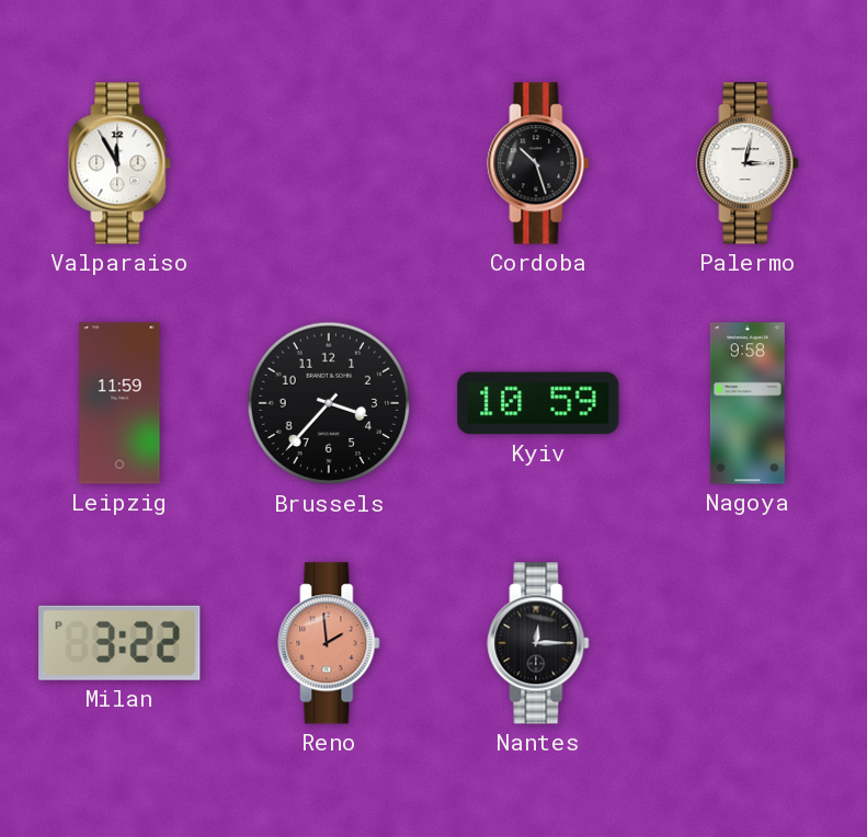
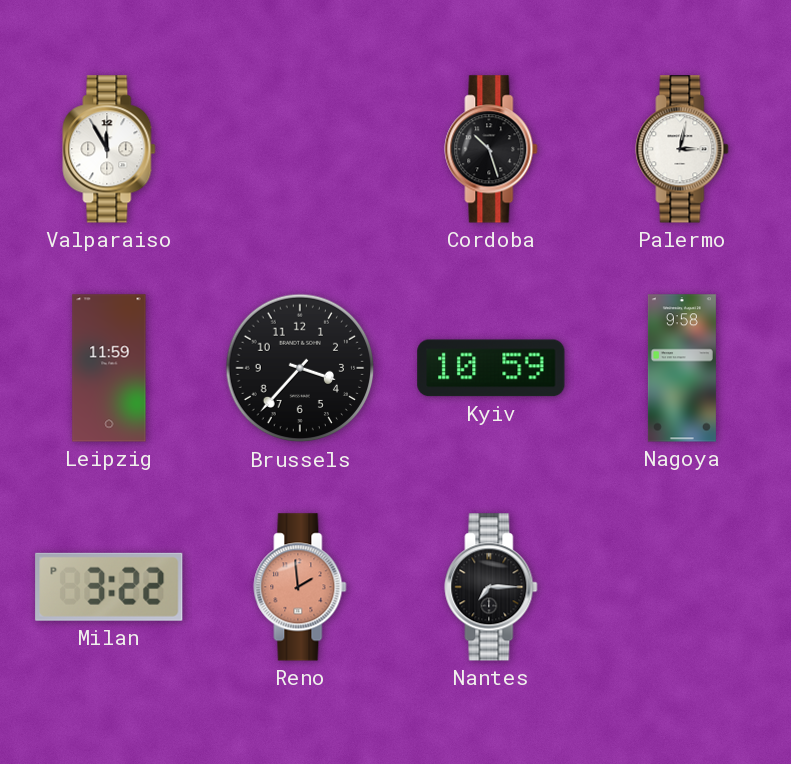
Nantes: 12:15 -> 7:15 (491, 587)
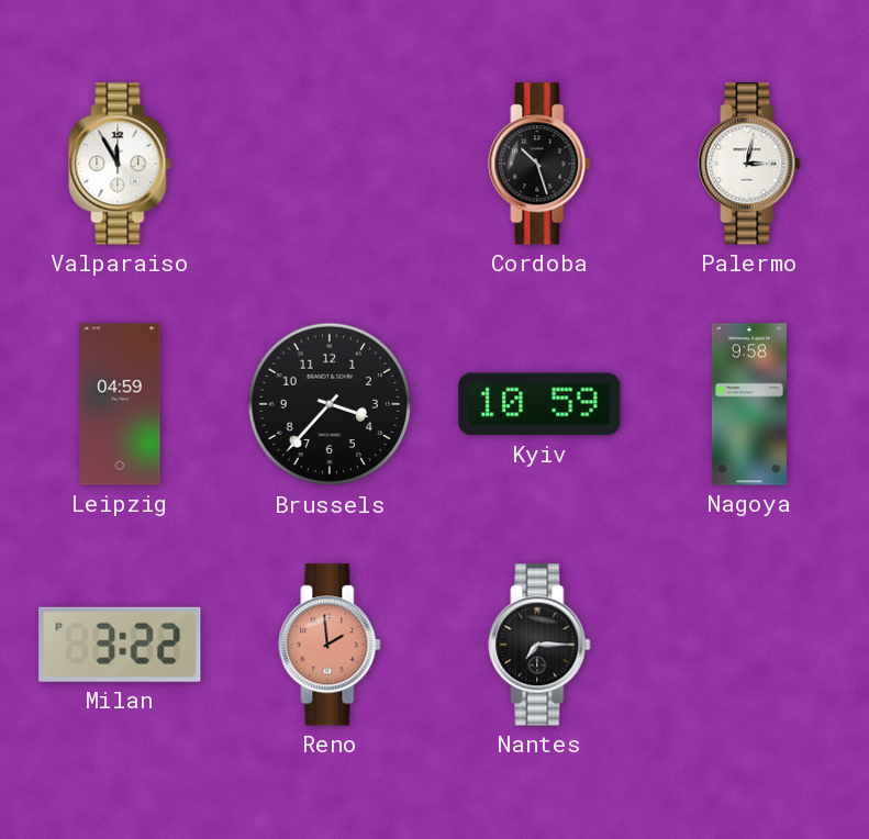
Leipzig: 11:59 -> 04:59 (120, 404)
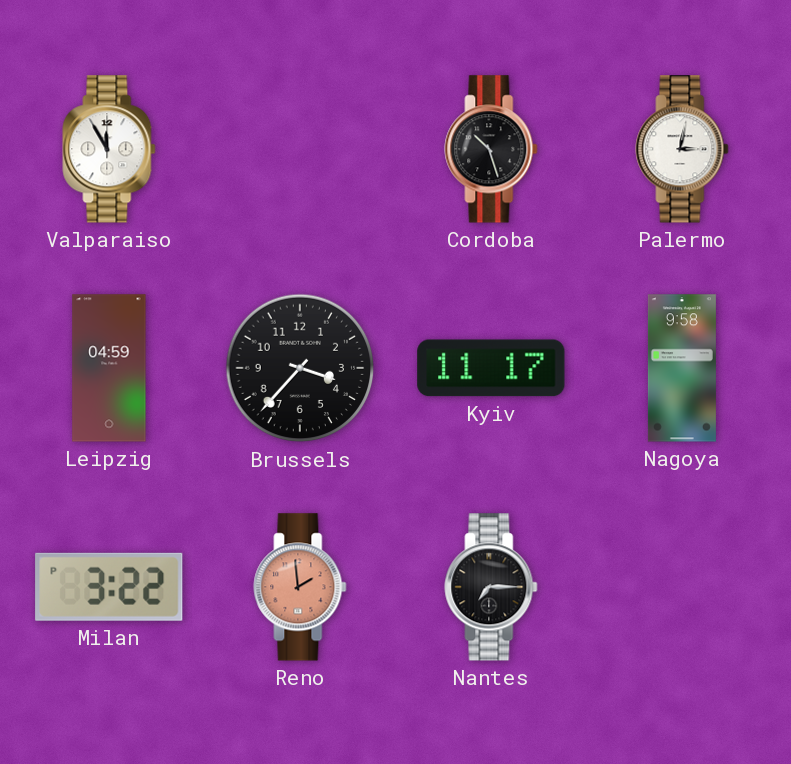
Kyiv: 10:59 -> 11:17 (491, 368)
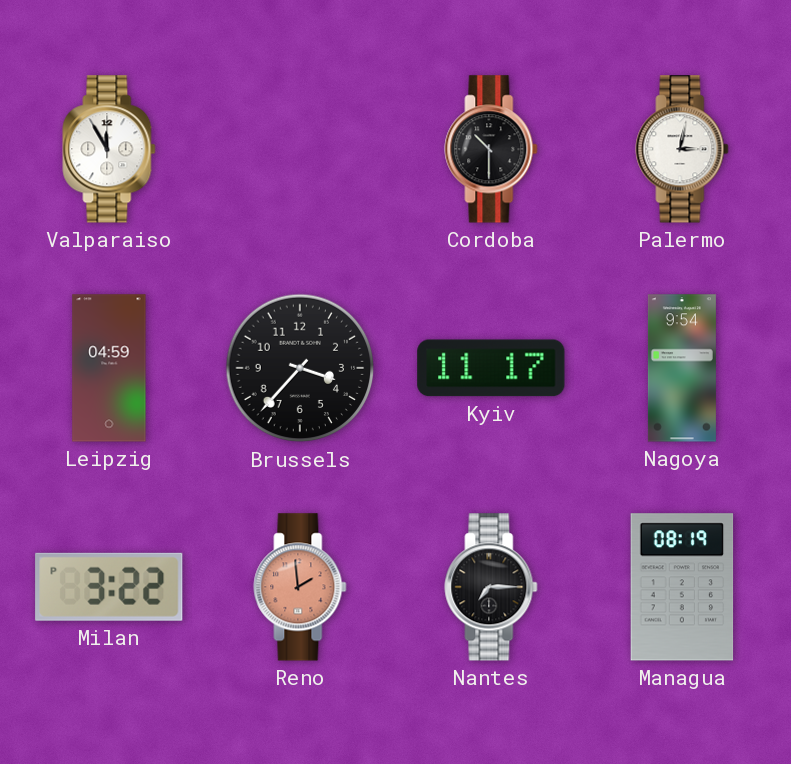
Cordoba: 10:27 -> 10:30 (491, 149)
Nagoya: 9:58 -> 9:54 (682, 368)
Managua: none -> 08:19 (682, 587)
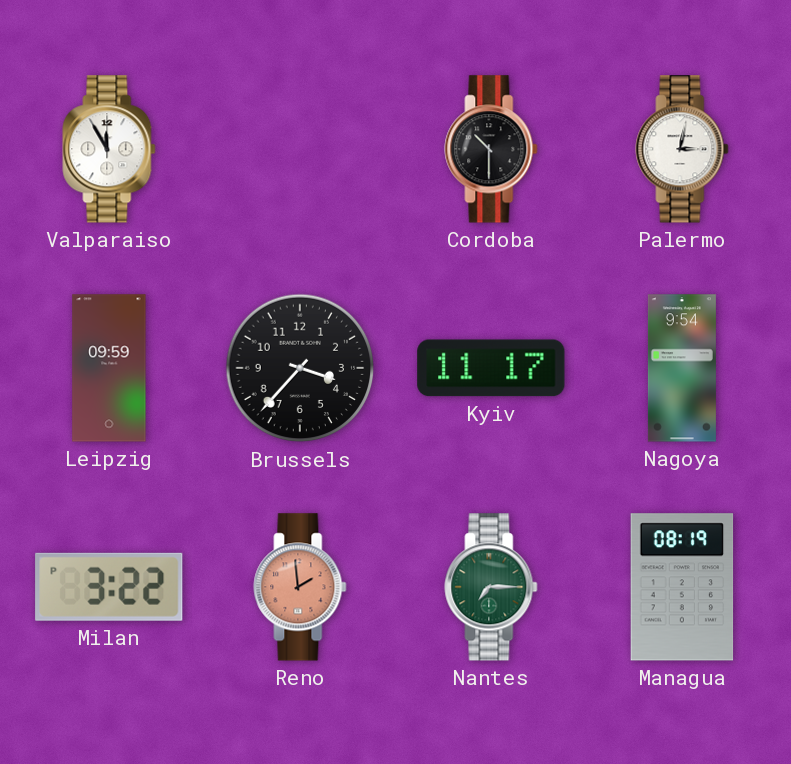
Leipzig: 04:59 -> 09:59 (109, 368)
Nantes dial: black -> green (491, 587)
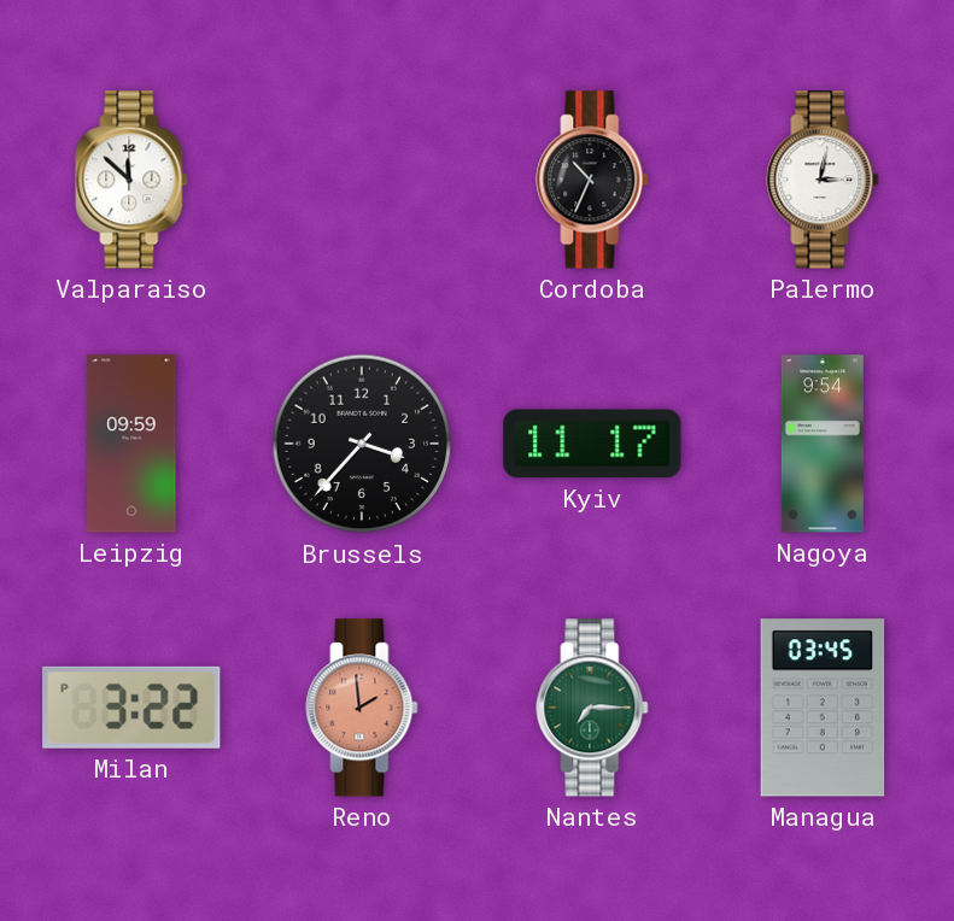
Valparaiso: 11:55 -> 11:52 (131, 180)
Cordoba: 10:30 -> 10:34 (592, 180)
Managua: 08:19 -> 03:45 (823, 708)
